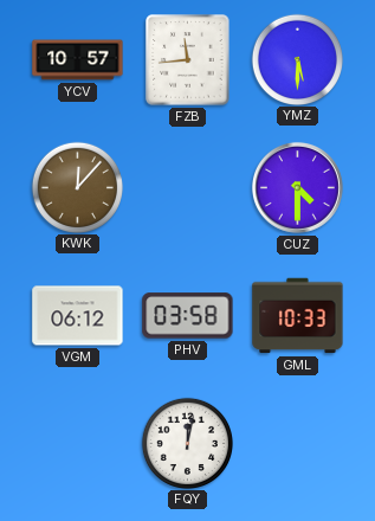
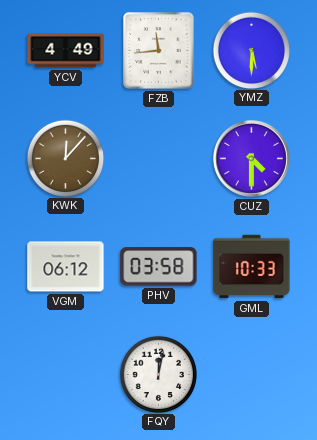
YCV: 10:57 -> 4:49 (66, 51)
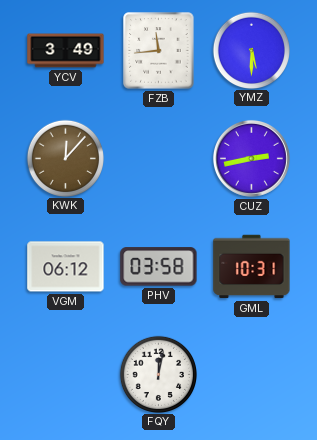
YCV: 4:49 -> 3:49 (66, 51)
CUZ: 4:30 -> 2:43 (251, 158)
GML: 10:33 -> 10:31 (252, 267)
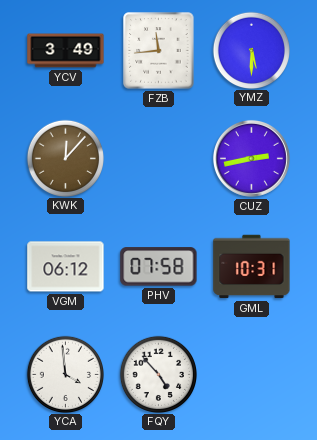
PHV: 03:58 -> 07:58 (159, 267)
YCA: none -> 3:59 (65, 374)
FQY: 12:02 -> 4:53 (158, 374)
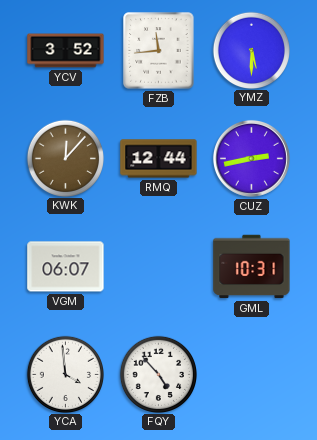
YCV: 3:49 -> 3:52 (66, 51)
RMQ: none -> 12:44 (159, 159)
VGM: 06:12 -> 06:07 (66, 267)
PHV: 07:58 -> none (159, 267)
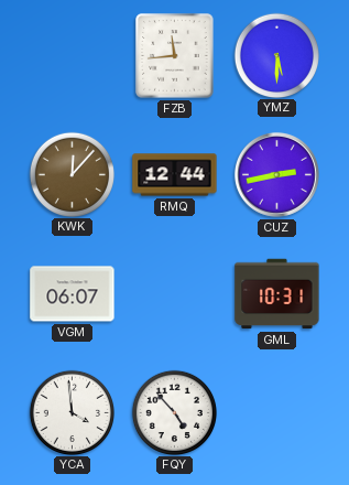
YCV: 3:52 -> none (66, 51)
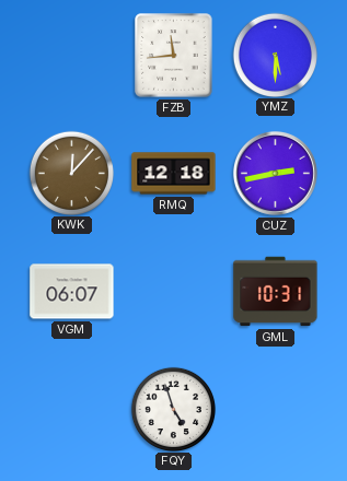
RMQ: 12:44 -> 12:18 (174, 174)
YCA: 3:59 -> none (72, 412)
FQY: 4:53 -> 4:57 (173, 409)
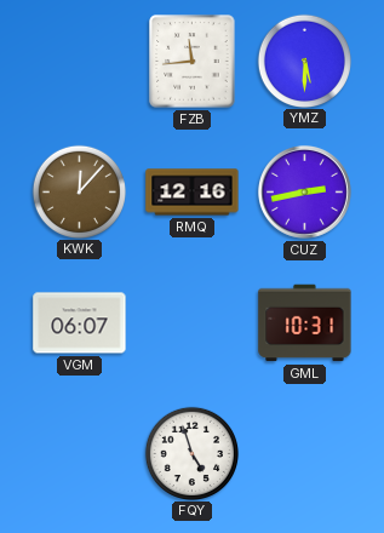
RMQ: 12:18 -> 12:16 (193, 193)
